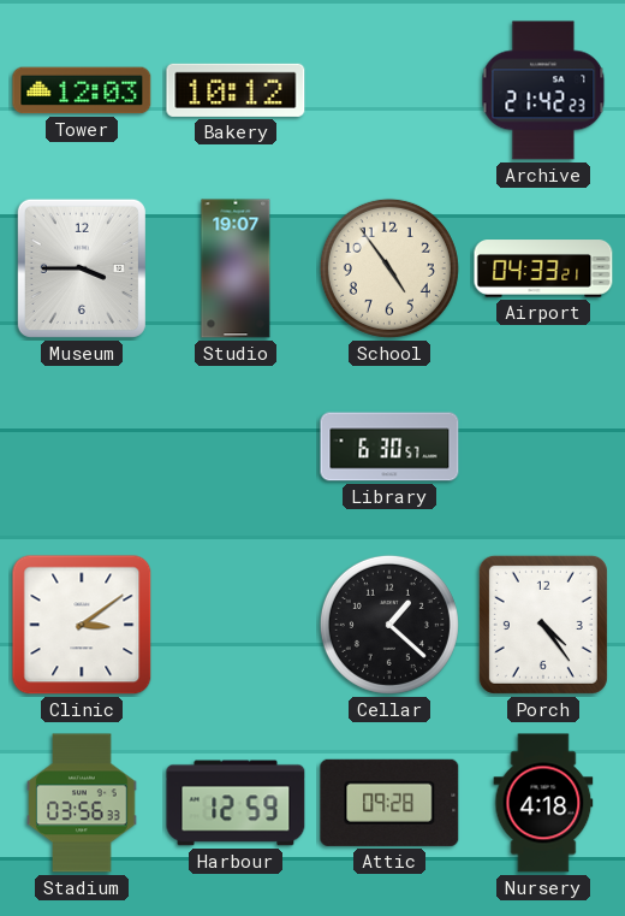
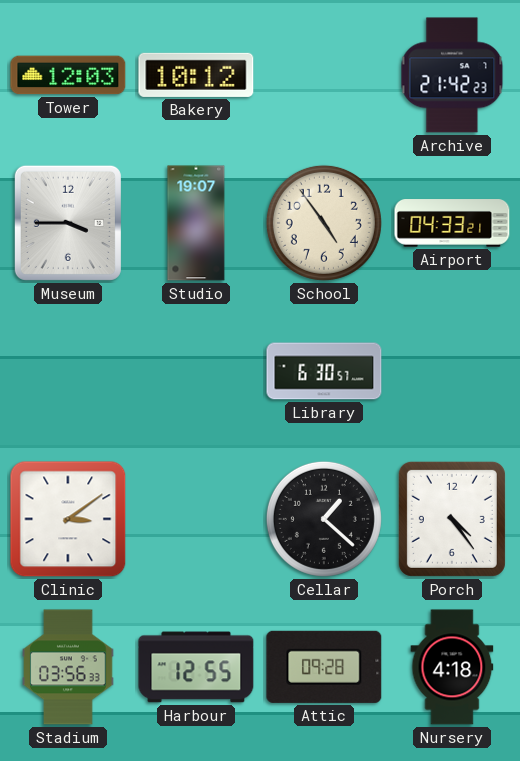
Harbour: 12:59 -> 12:55 (196, 667)
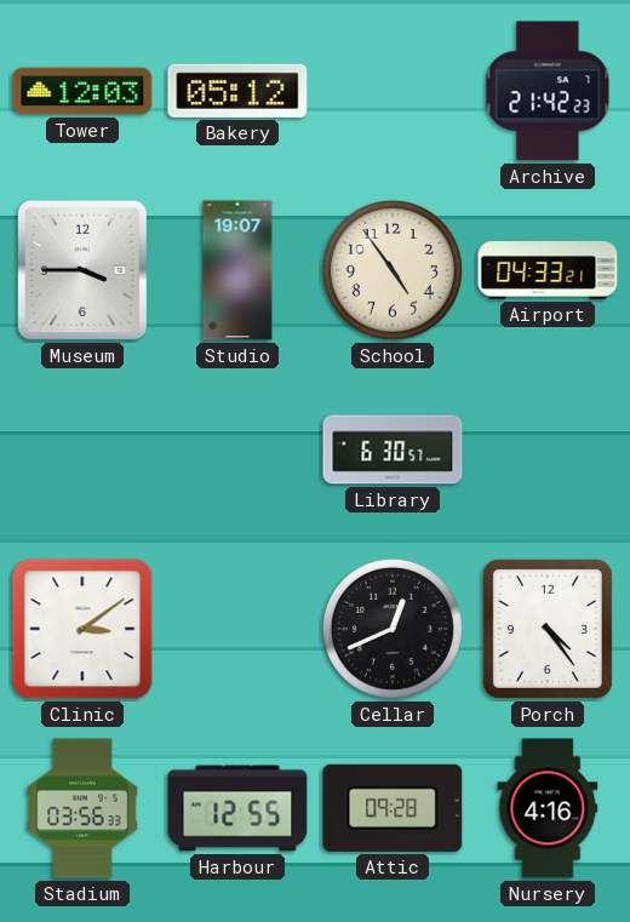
Bakery: 10:12 -> 05:12 (237, 91)
Cellar: 1:22 -> 12:41 (393, 629)
Nursery: 4:18 -> 4:16 (548, 808)
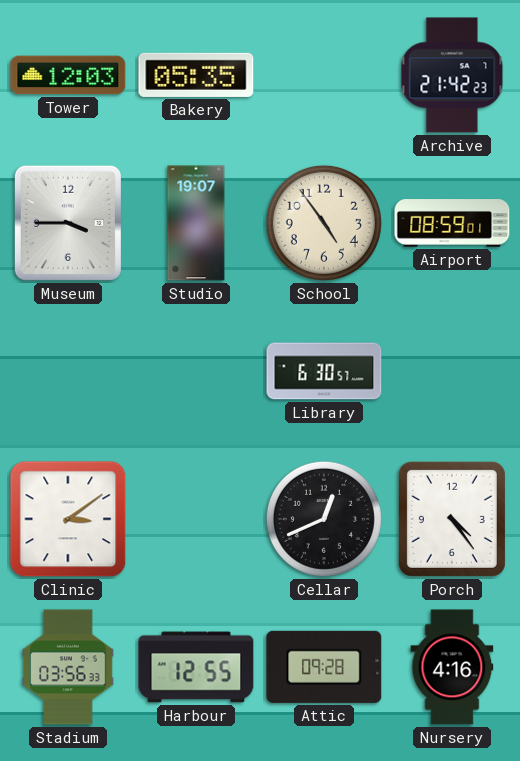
Bakery: 05:12 -> 05:35 (196, 75)
Airport: 04:33 -> 08:59 (452, 223)
